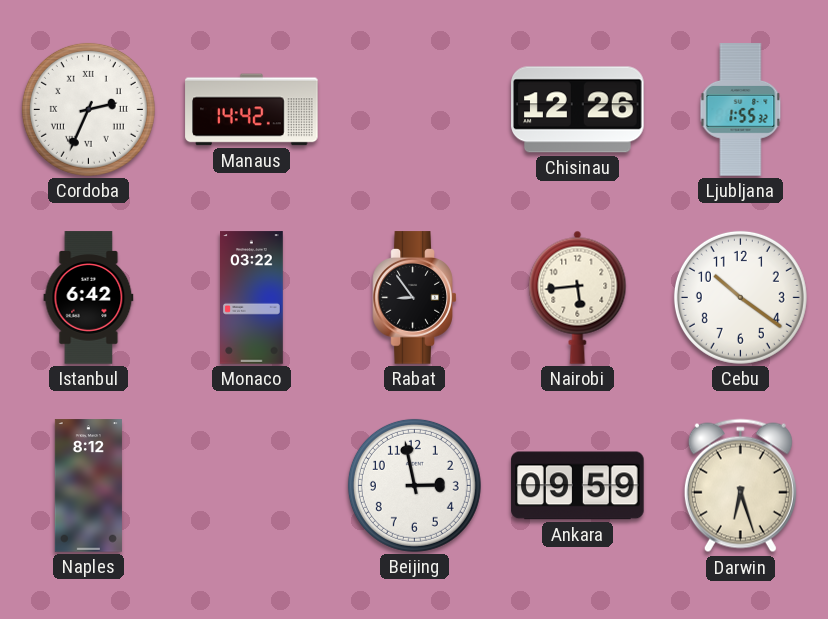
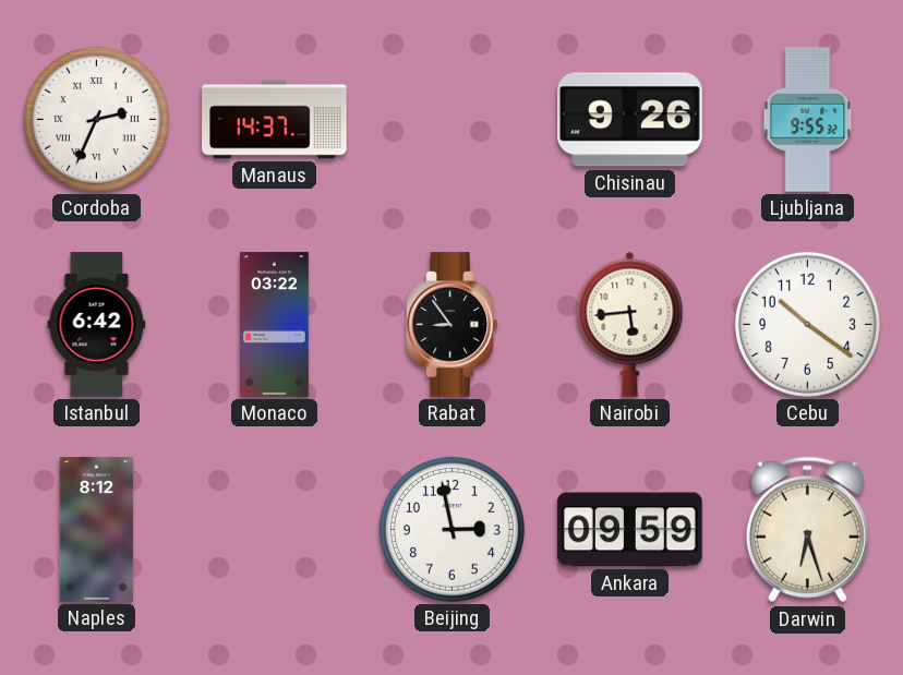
Manaus: 14:42 -> 14:37 (275, 120)
Chisinau: 12:26 -> 9:26 (630, 120)
Ljubljana: 1:55 -> 9:55 (808, 120)
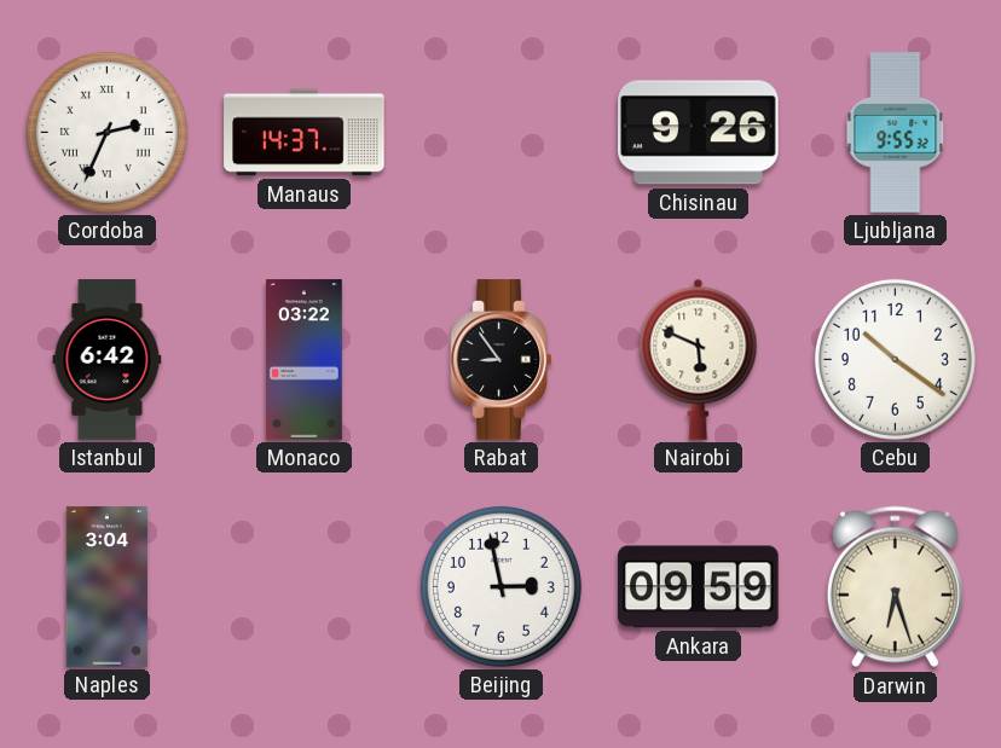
Nairobi: 5:44 -> 5:49 (699, 359)
Naples: 8:12 -> 3:04 (106, 587)
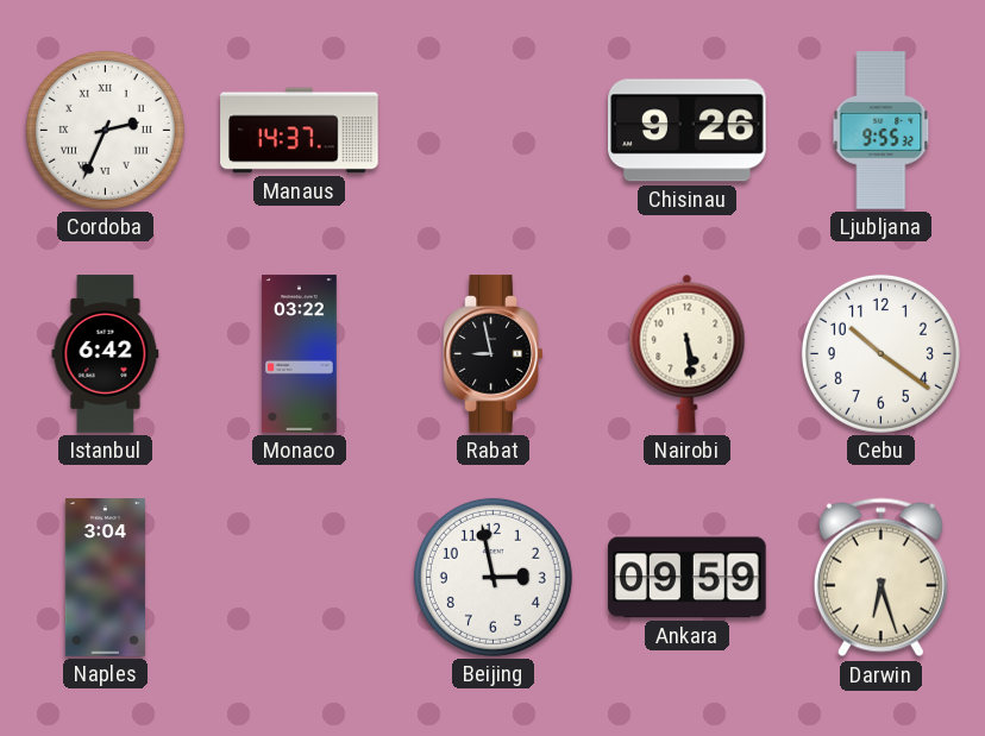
Rabat: 8:54 -> 8:58 (494, 354)
Nairobi: 5:49 -> 5:29 (688, 353)
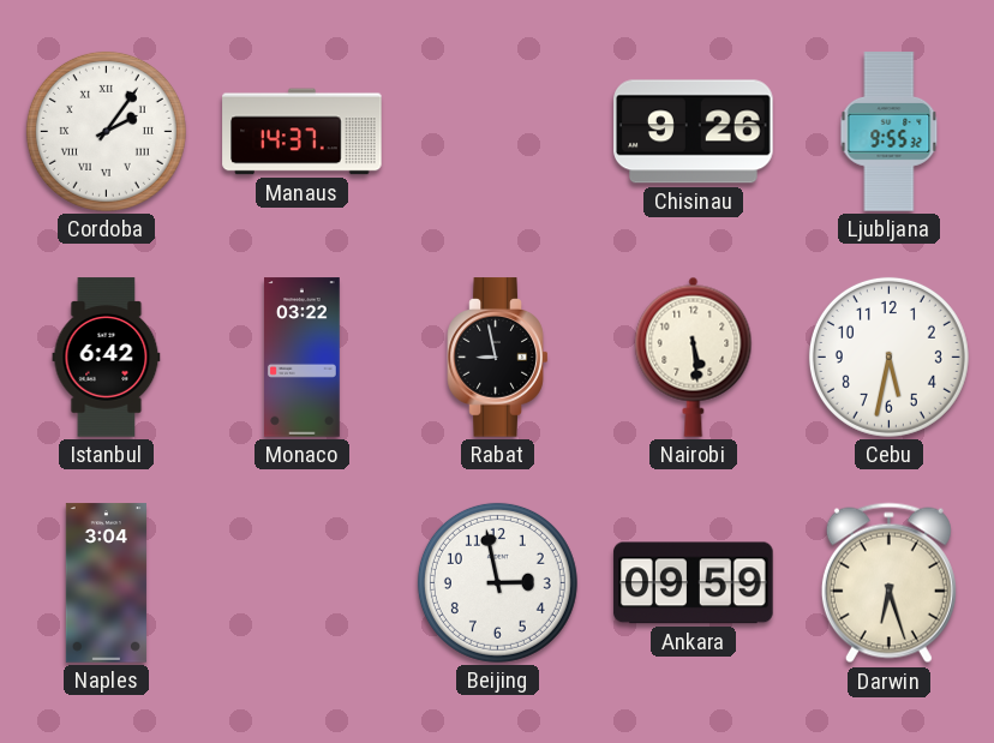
Cordoba: 2:34 -> 2:06 (106, 131)
Cebu: 10:21 -> 5:32 (888, 356)
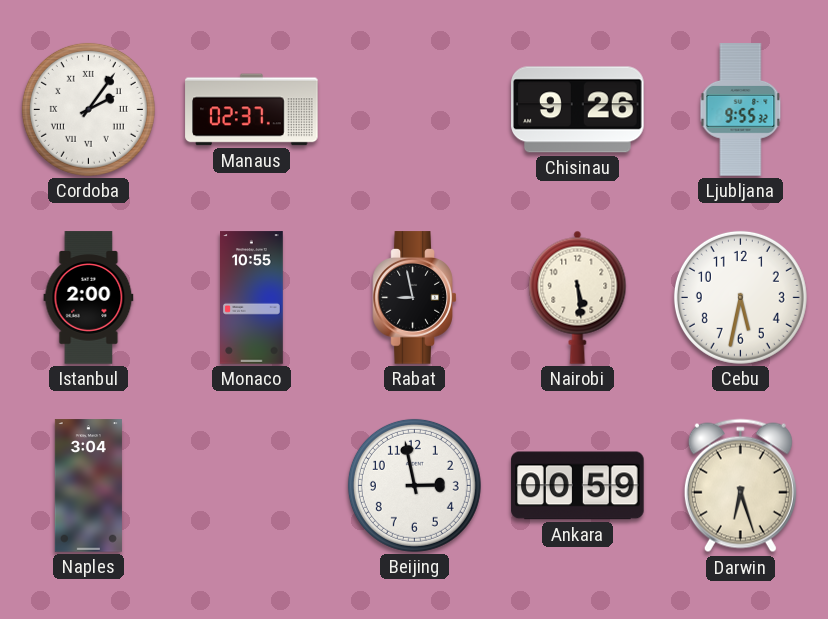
Manaus: 14:37 -> 02:37 (252, 110)
Istanbul: 6:42 -> 2:00 (89, 298)
Monaco: 03:22 -> 10:55 (252, 298)
Ankara: 09:59 -> 00:59 (578, 486)
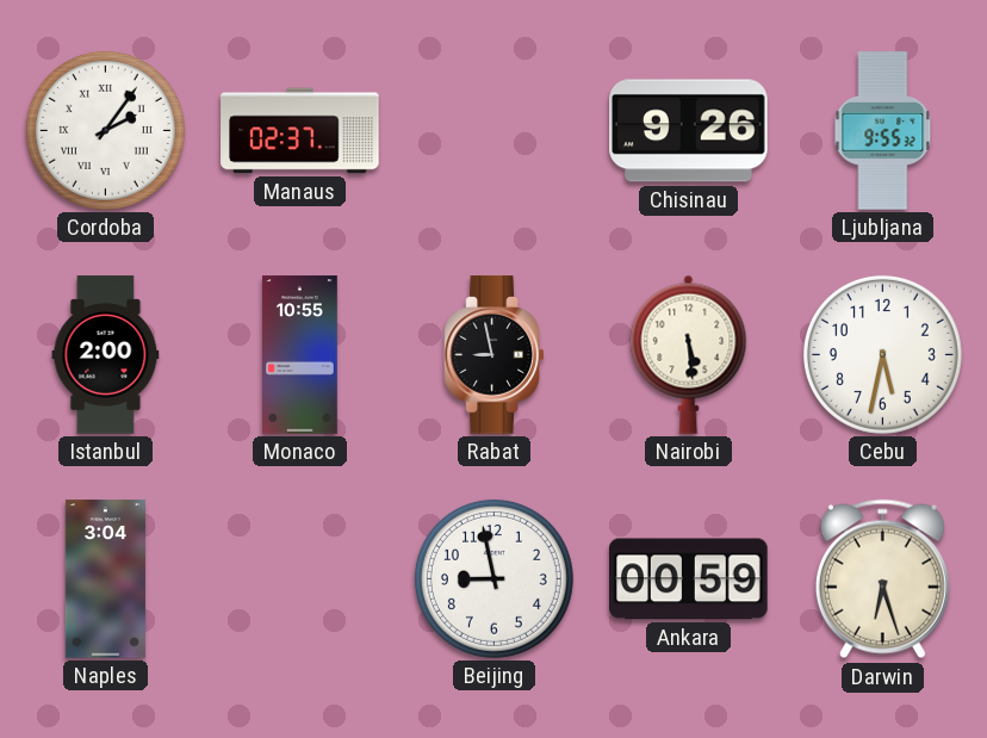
Beijing: 2:58 -> 8:58 (493, 578)
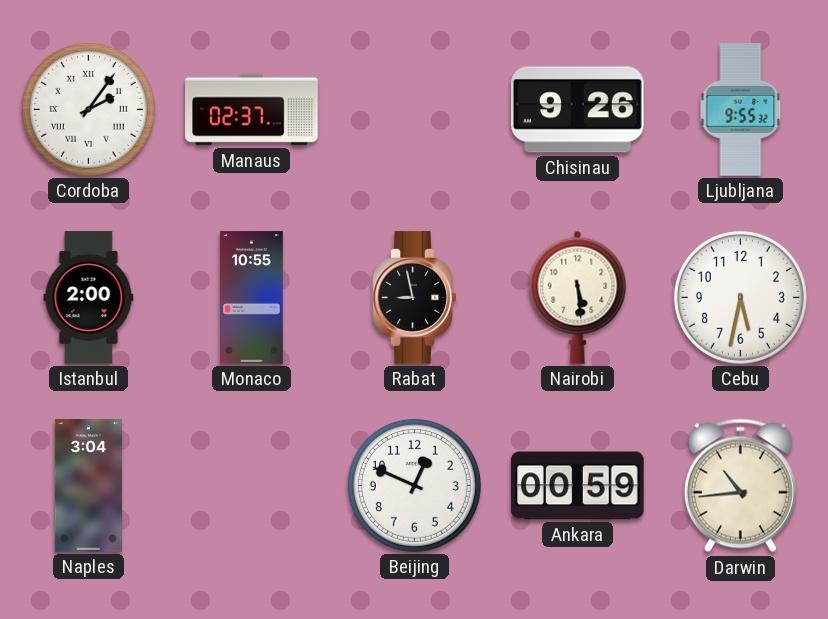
Beijing: 8:58 -> 12:49 (414, 485)
Darwin: 6:27 -> 10:44 (740, 486)
